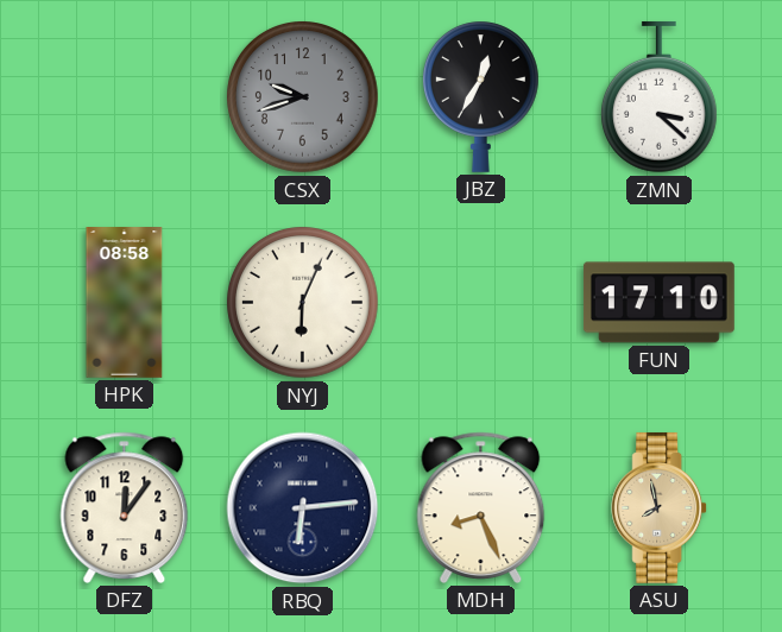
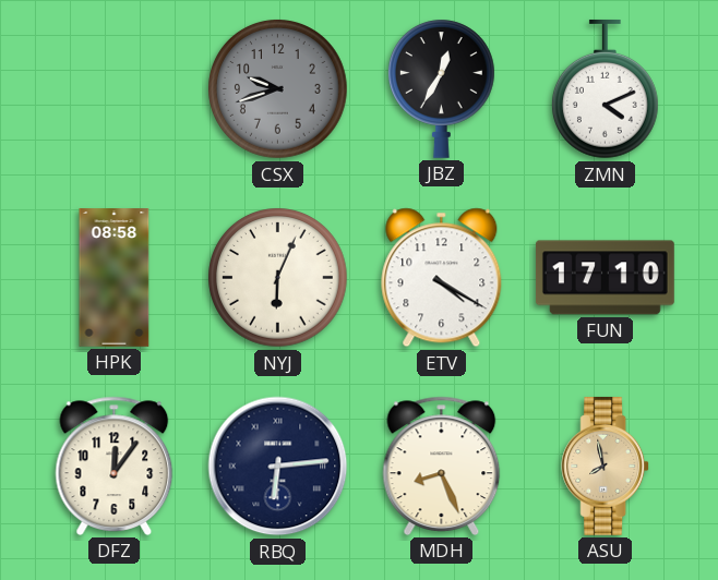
ZMN: 3:22 -> 4:11 (605, 89)
ETV: none -> 4:20 (442, 278)
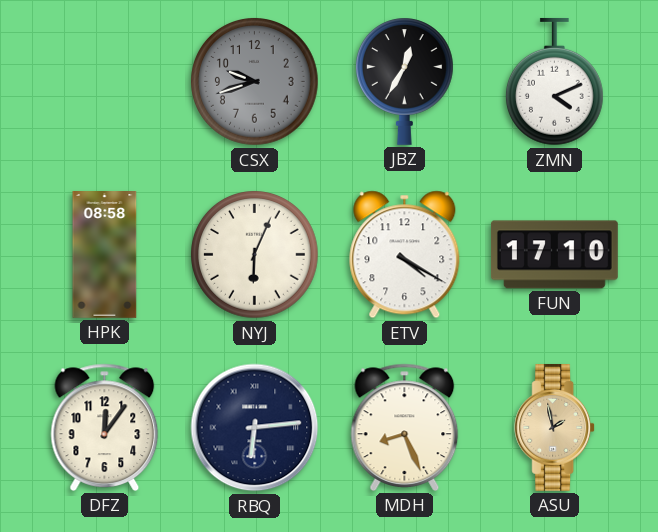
ASU: 7:58 -> 1:58 (555, 427)
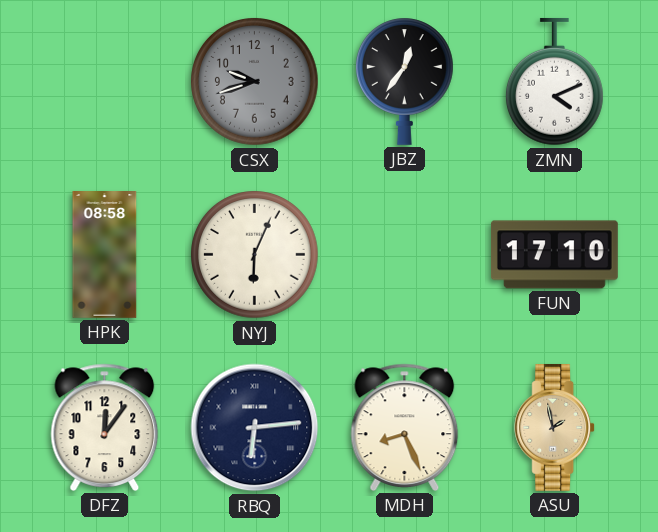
JBZ: 12:35 -> 12:36 (404, 81)
ETV: 4:20 -> none (405, 255)
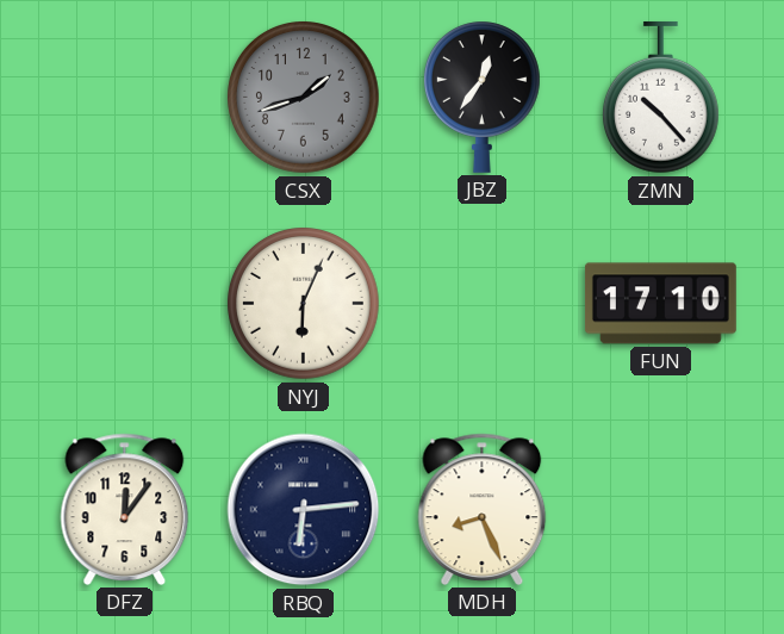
CSX: 9:42 -> 1:42 (304, 98)
ZMN: 4:11 -> 10:23 (660, 98)
HPK: 08:58 -> none (105, 255)
ASU: 1:58 -> none (555, 427)
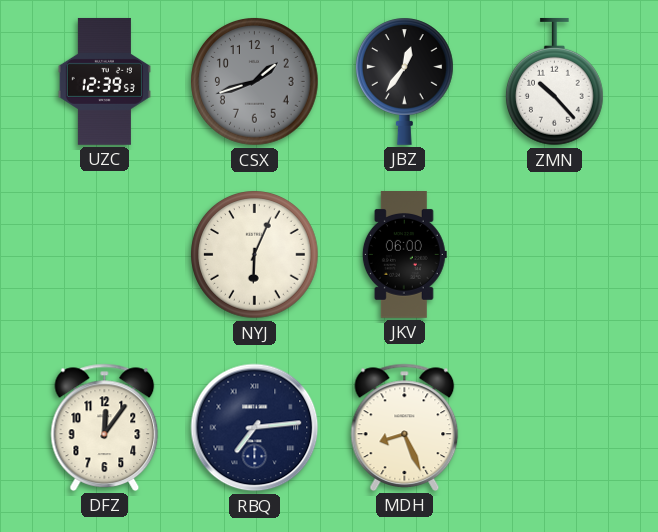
UZC: none -> 12:39 (104, 82)
JKV: none -> 06:00 (404, 255)
FUN: 17:10 -> none (660, 304)
RBQ: 6:14 -> 7:14 (255, 428)
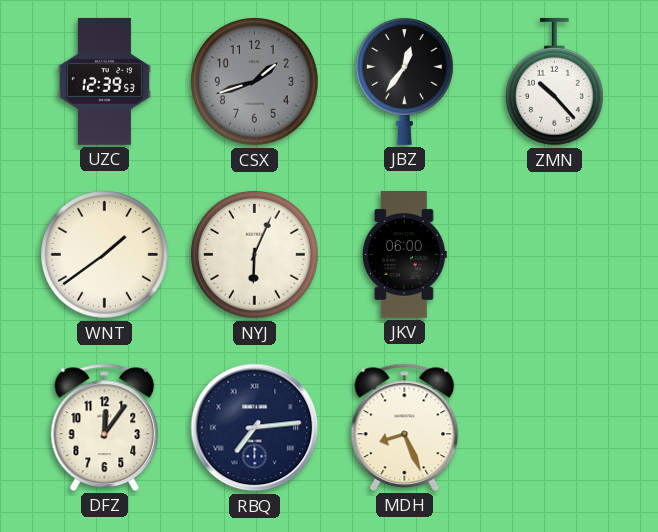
WNT: none -> 1:39 (105, 255)
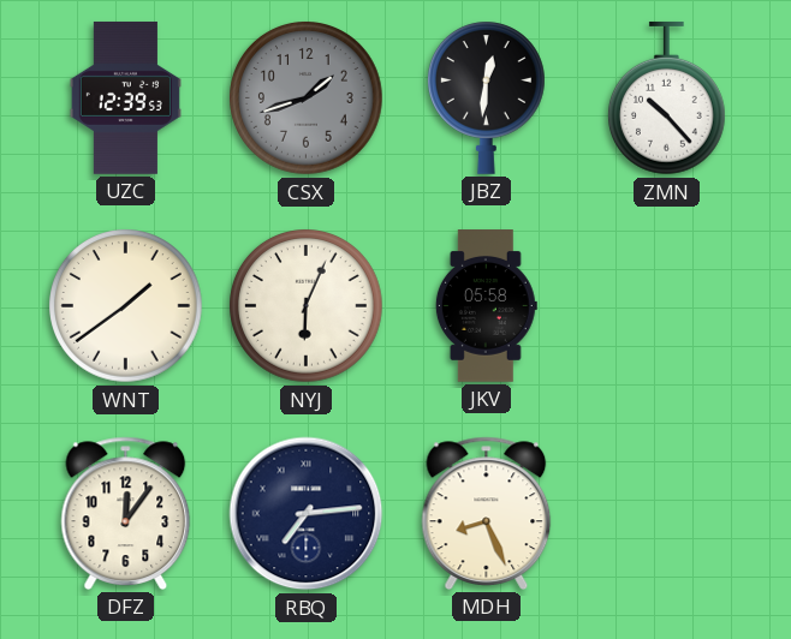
JBZ: 12:36 -> 12:31 (486, 97)
JKV: 06:00 -> 05:58 (486, 306)
